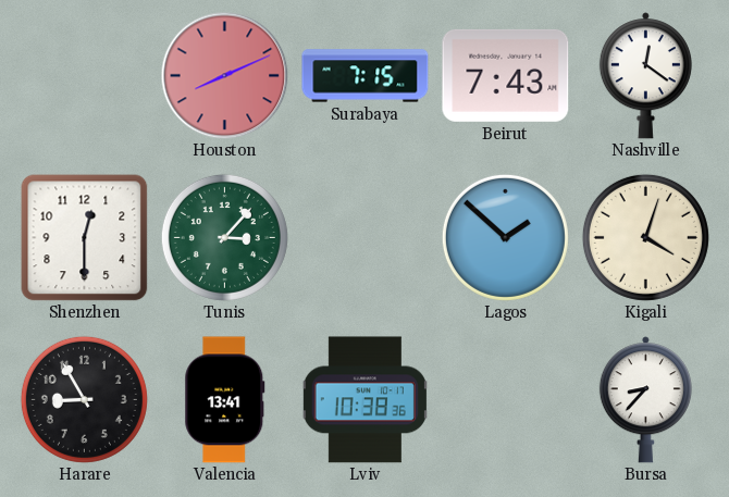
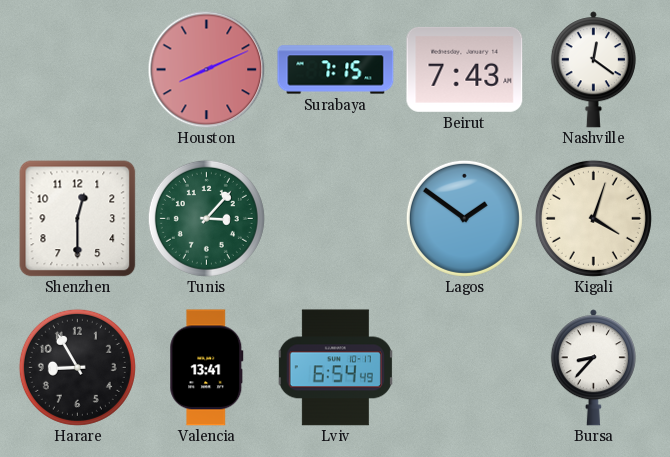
Lagos: 1:52 -> 1:51 (464, 218)
Lviv: 10:38 -> 6:54 (335, 368)
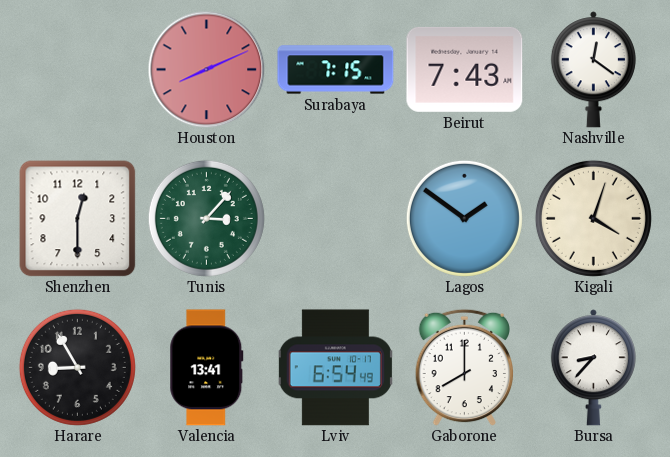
Gaborone: none -> 8:00 (465, 367)
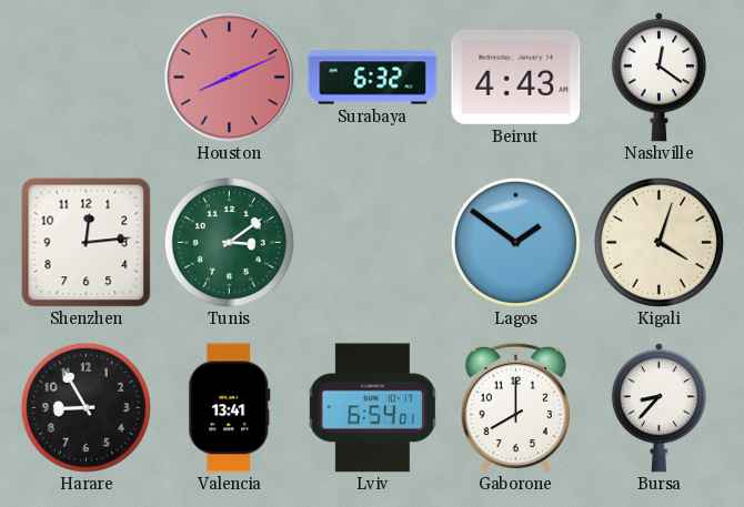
Surabaya: 7:15 -> 6:32 (373, 78)
Beirut: 7:43 -> 4:43 (516, 77)
Shenzhen: 12:30 -> 12:14 (86, 242)
Tunis: 3:07 -> 3:09 (229, 242)
Lviv: 6:54:49 -> 6:54:01 (372, 408)
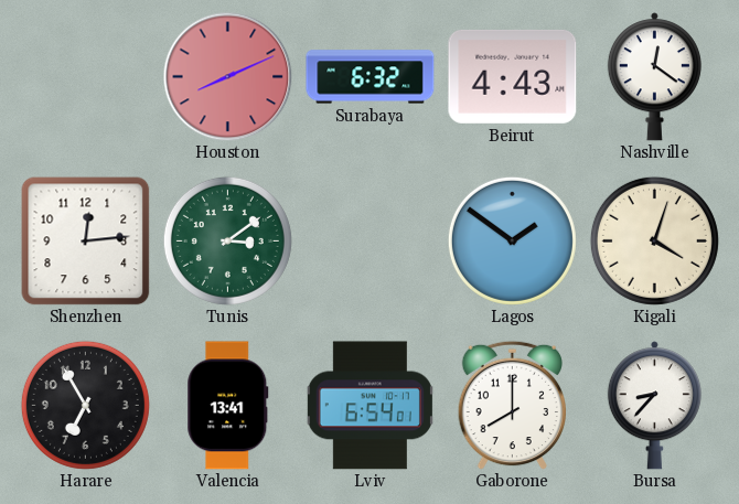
Harare: 8:55 -> 6:55 (85, 405)
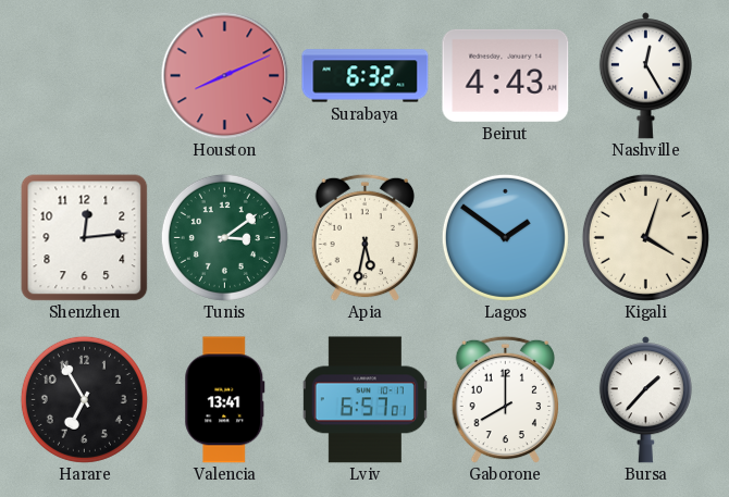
Nashville: 12:21 -> 12:25 (645, 76)
Apia: none -> 5:32 (366, 237)
Lviv: 6:54 -> 6:57 (364, 400)
Bursa: 8:37 -> 1:37 (645, 400)
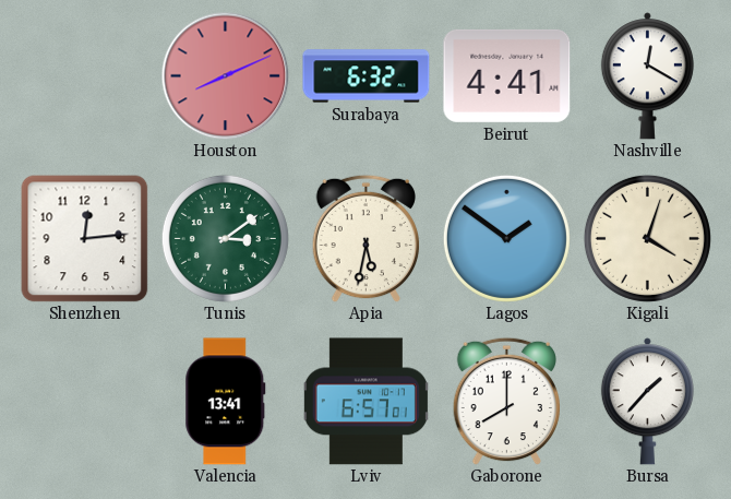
Beirut: 4:43 -> 4:41 (507, 75)
Nashville: 12:25 -> 12:20 (647, 76)
Harare: 6:55 -> none (84, 399)
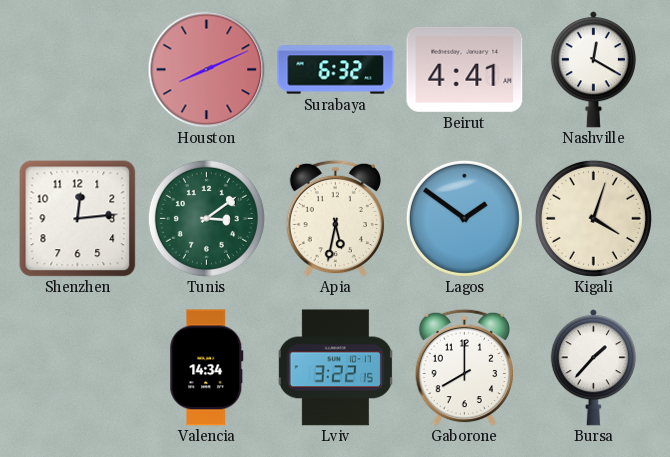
Valencia: 13:41 -> 14:34 (207, 368)
Lviv: 6:57 -> 3:22 (335, 368)
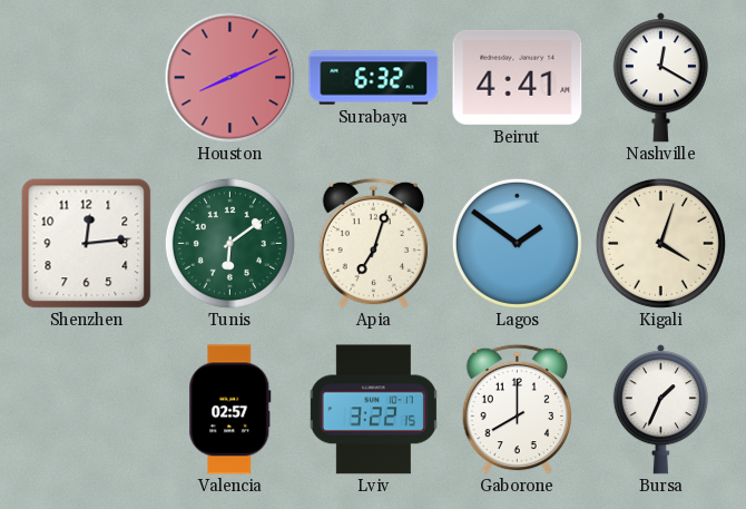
Tunis: 3:09 -> 6:09 (229, 243)
Apia: 5:32 -> 7:03 (374, 243)
Valencia: 14:34 -> 02:57 (230, 410)
Bursa: 1:37 -> 1:34 (660, 410)
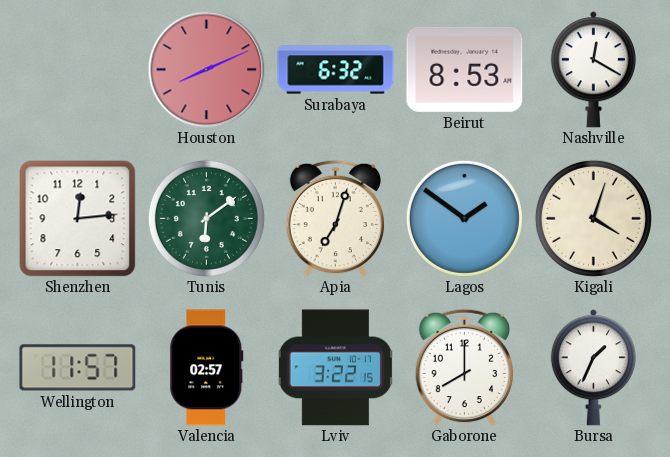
Beirut: 4:41 -> 8:53 (465, 69)
Wellington: none -> 11:57 (78, 368)
